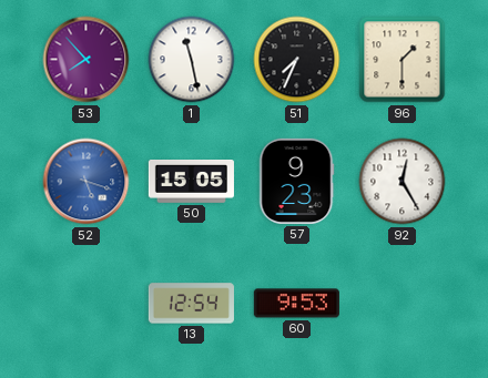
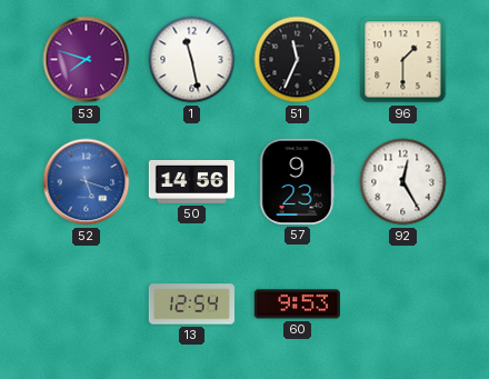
53: 7:53 -> 7:48 (87, 60)
51: 7:34 -> 11:34 (298, 60)
50: 15:05 -> 14:56 (191, 182)
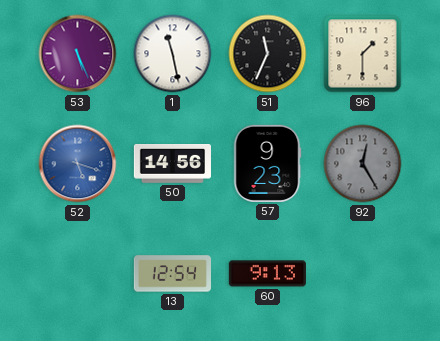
53: 7:48 -> 5:26 (78, 54)
92 dial: white -> grey (363, 164)
60: 9:53 -> 9:13 (267, 274)
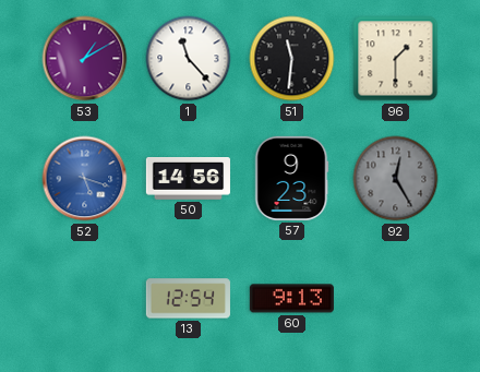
53: 5:26 -> 1:10 (85, 59)
1: 11:28 -> 11:23 (189, 59)
51: 11:34 -> 11:31 (292, 59)
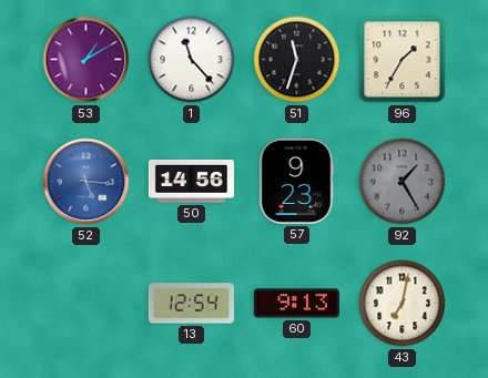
51: 11:31 -> 11:33 (297, 60)
96: 1:30 -> 1:35 (403, 60)
52: 5:18 -> 5:16 (87, 182)
92: 12:25 -> 1:25 (403, 182)
43: none -> 7:02 (403, 304)
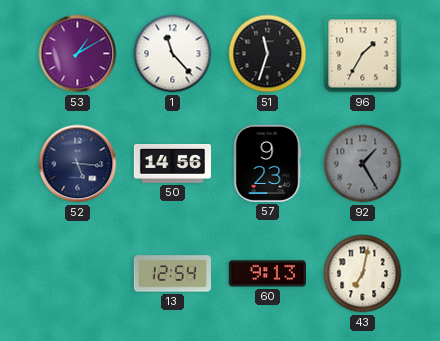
52 dial: blue -> navy (78, 164)
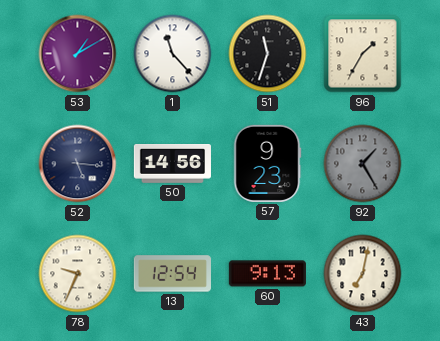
78: none -> 9:34 (78, 274)
